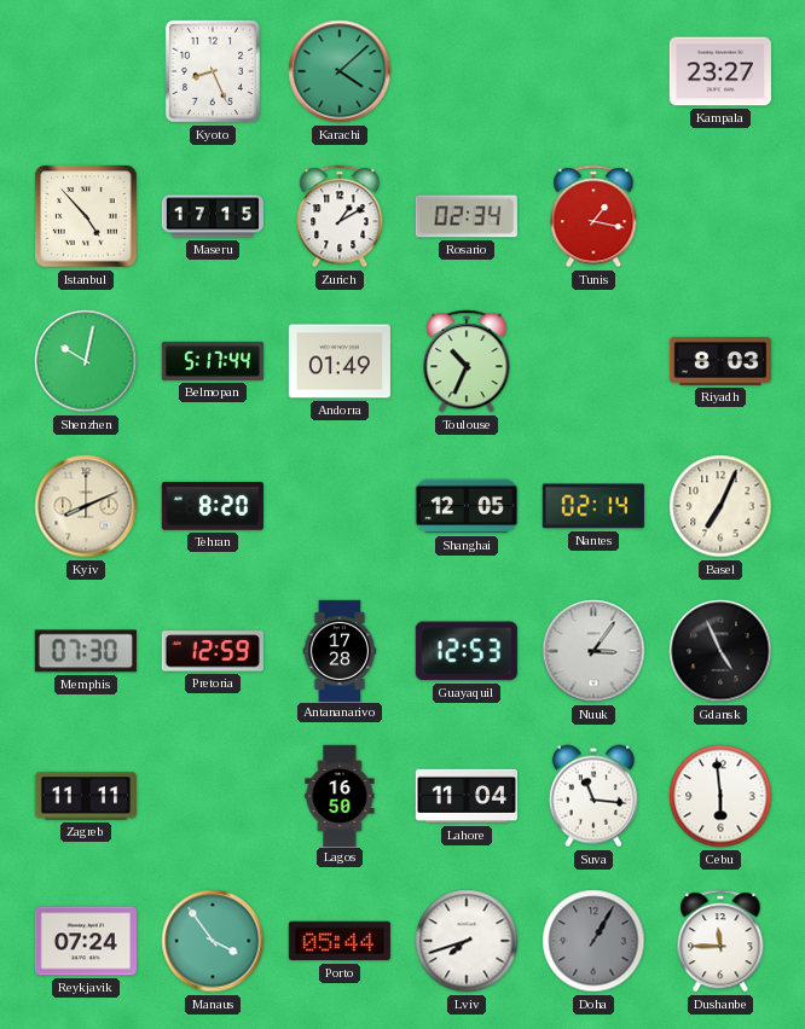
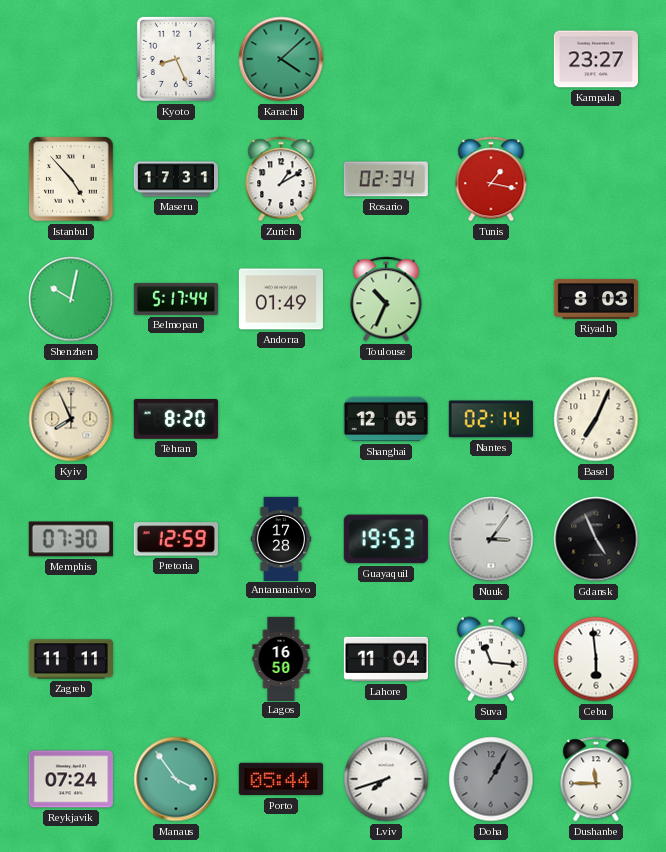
Maseru: 17:15 -> 17:31 (175, 179)
Kyiv: 8:11 -> 7:56 (71, 419)
Guayaquil: 12:53 -> 19:53 (386, 539)
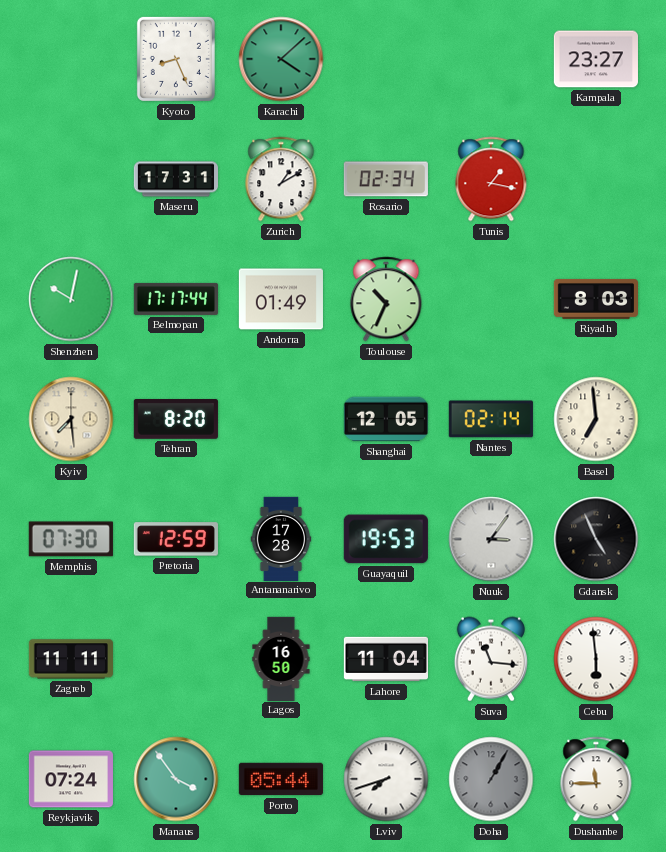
Istanbul: 4:53 -> none (71, 179)
Belmopan: 5:17 -> 17:17 (175, 299)
Kyiv: 7:56 -> 7:29 (71, 419)
Basel: 7:04 -> 6:59 (596, 419)
